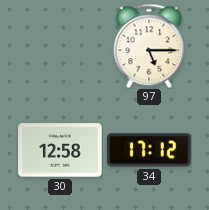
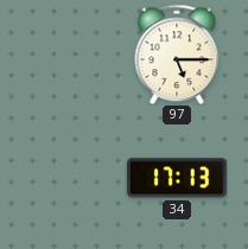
30: 12:58 -> none (60, 150)
34: 17:12 -> 17:13 (177, 178)
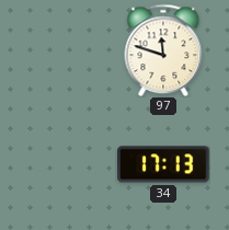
97: 5:15 -> 11:48 (163, 50)
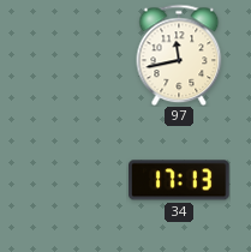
97: 11:48 -> 11:43 (179, 55)
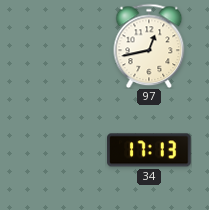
97: 11:43 -> 12:43 (149, 46)
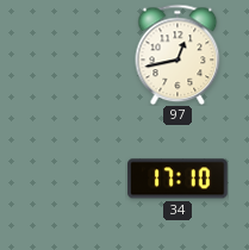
34: 17:13 -> 17:10 (178, 179)
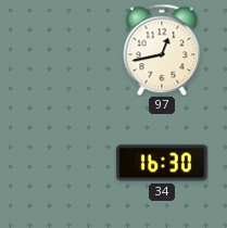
34: 17:10 -> 16:30 (162, 163)
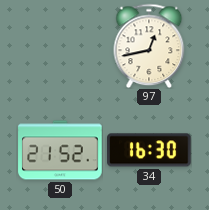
50: none -> 21:52 (60, 150)
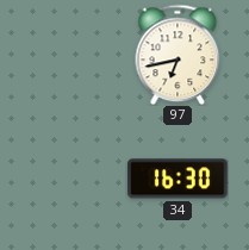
97: 12:43 -> 6:43 (178, 55)
50: 21:52 -> none (60, 150)
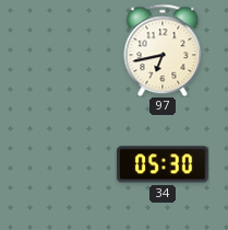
34: 16:30 -> 05:30 (163, 164)
